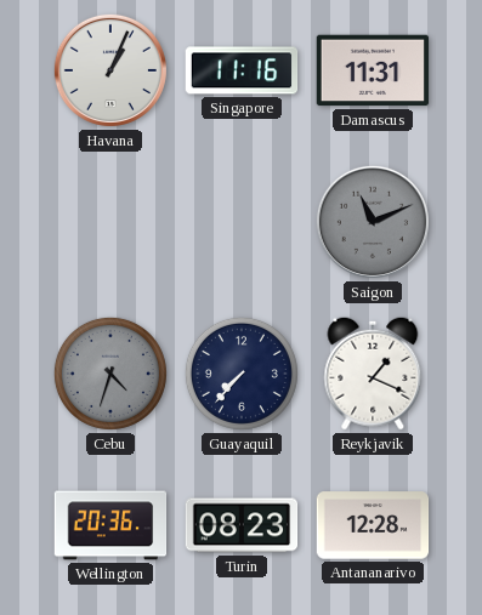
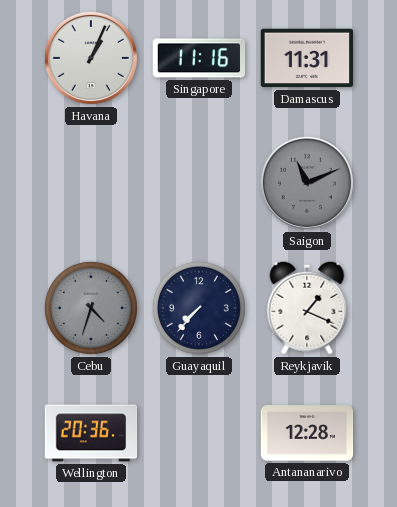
Turin: 08:23 -> none (242, 525)
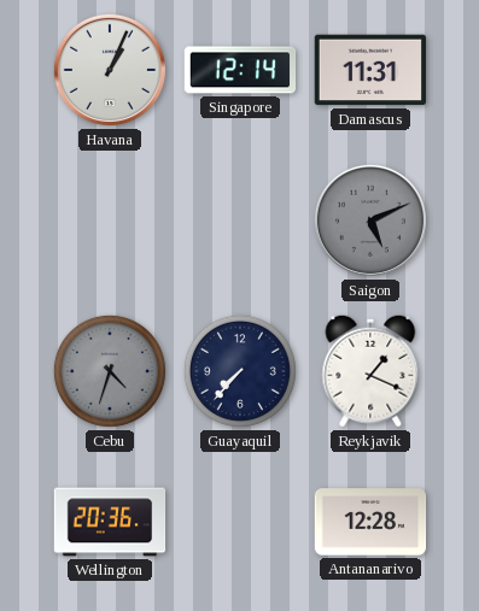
Singapore: 11:16 -> 12:14 (240, 70)
Saigon: 11:11 -> 5:11 (370, 221)
